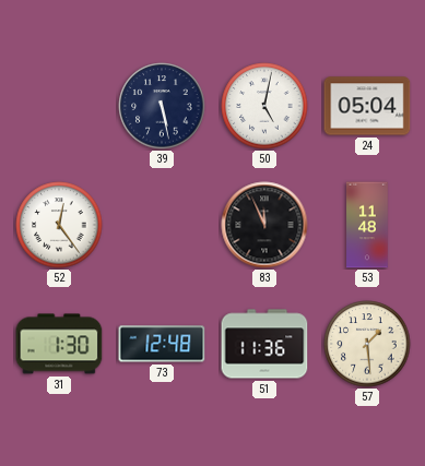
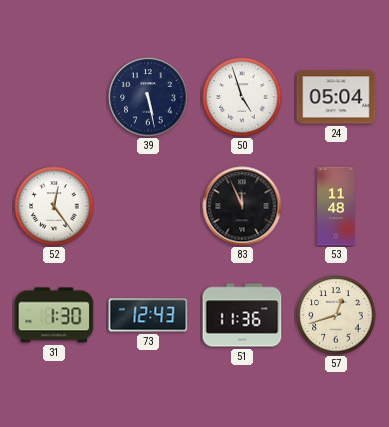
50: 5:02 -> 4:57 (242, 97)
73: 12:48 -> 12:43 (148, 315)
57: 1:29 -> 12:42 (336, 315)
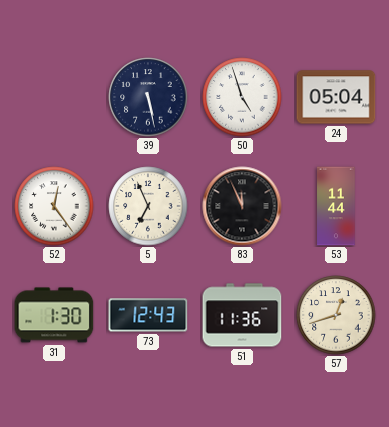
5: none -> 6:56 (148, 206)
53: 11:48 -> 11:44 (336, 206)
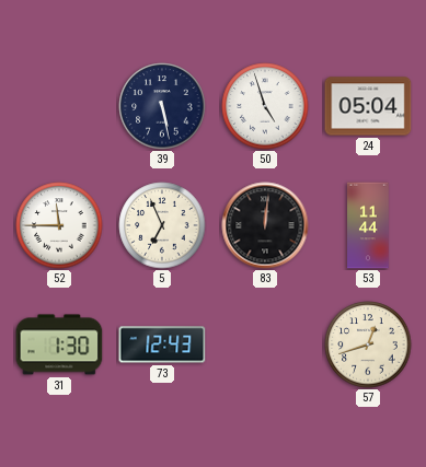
52: 12:24 -> 11:45 (59, 225)
83: 11:56 -> 12:01 (265, 225)
51: 11:36 -> none (242, 315)
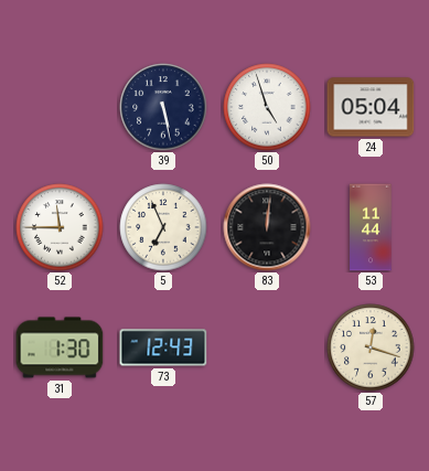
57: 12:42 -> 12:18 (371, 347)
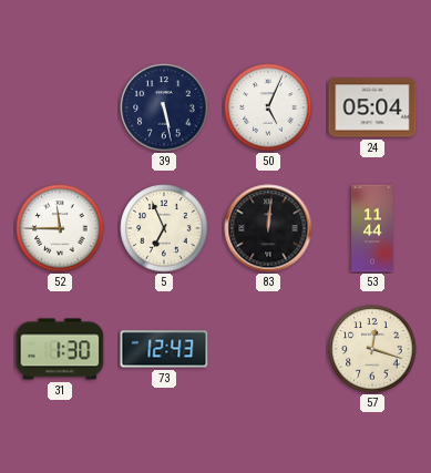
50: 4:57 -> 5:04 (268, 107)
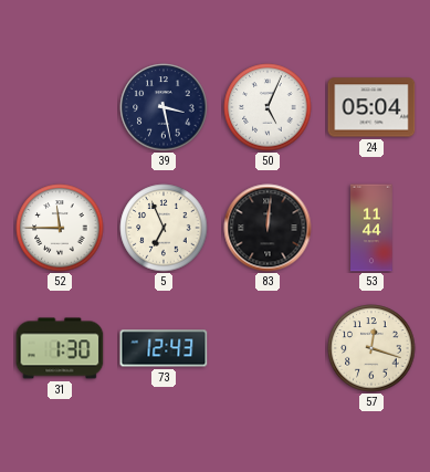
39: 5:28 -> 3:28 (164, 107)
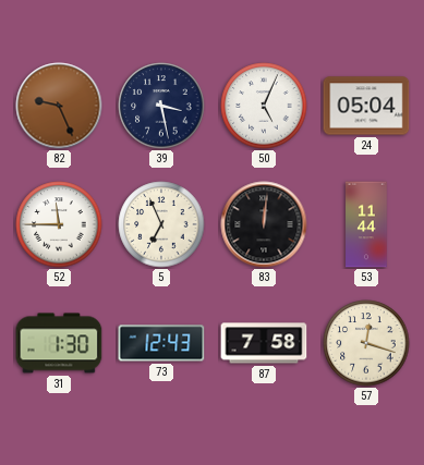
82: none -> 9:26 (59, 106)
87: none -> 7:58 (264, 343)
